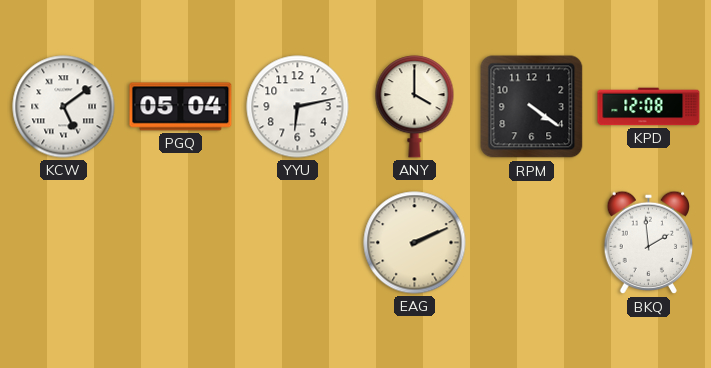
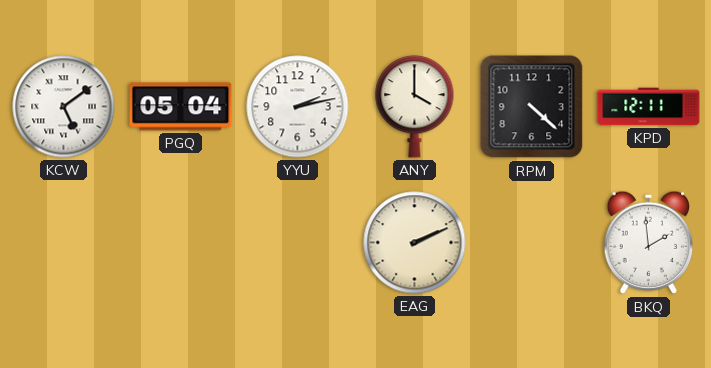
YYU: 6:13 -> 2:13 (298, 107)
RPM: 4:21 -> 4:22 (532, 107)
KPD: 12:08 -> 12:11 (649, 107)
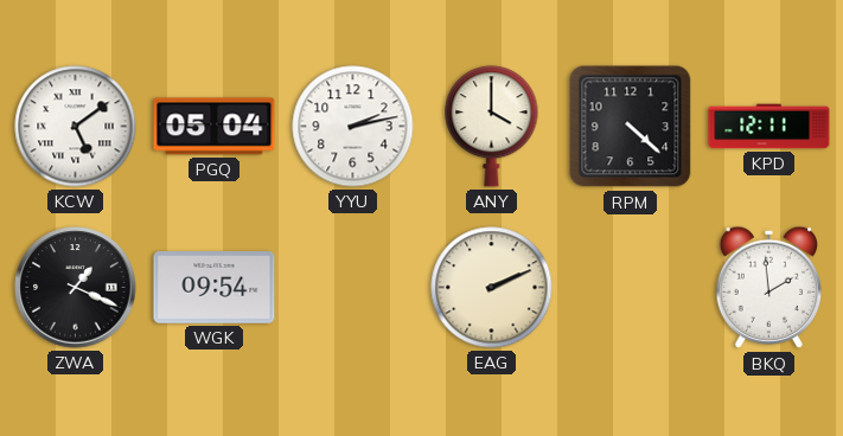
ZWA: none -> 1:19 (76, 288)
WGK: none -> 09:54 (215, 288)
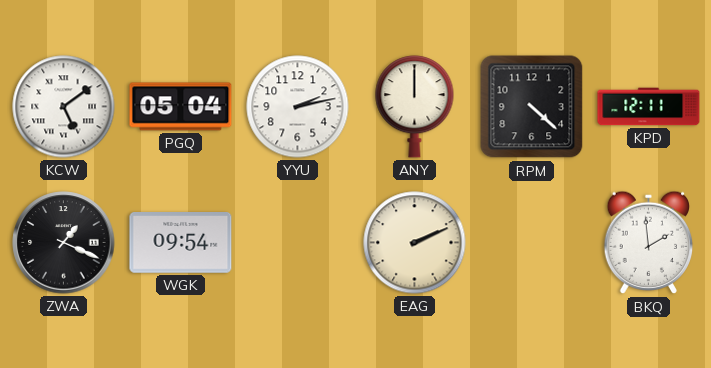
ANY: 4:00 -> 12:00 (415, 107)
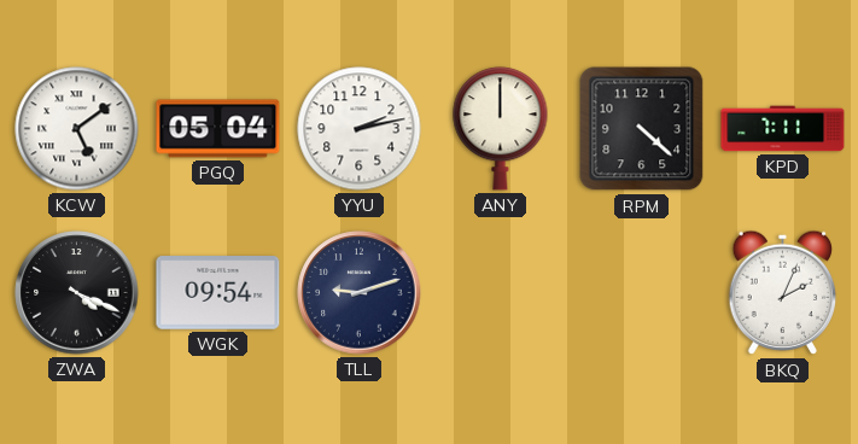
KPD: 12:11 -> 7:11 (783, 129)
ZWA: 1:19 -> 4:19 (77, 293)
TLL: none -> 9:12 (360, 293)
EAG: 2:11 -> none (415, 243)
BKQ: 1:59 -> 2:04 (783, 293)
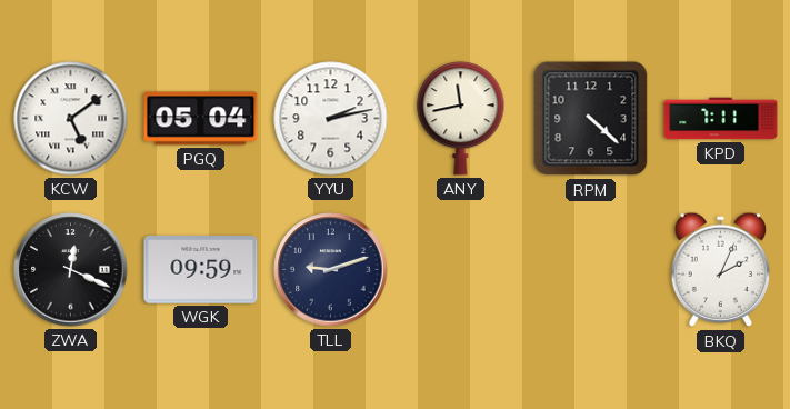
ANY: 12:00 -> 11:43 (461, 119)
ZWA: 4:19 -> 12:19 (71, 270)
WGK: 09:54 -> 09:59 (201, 270)
